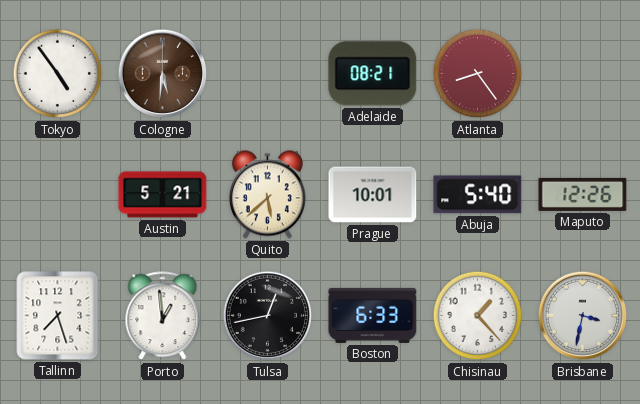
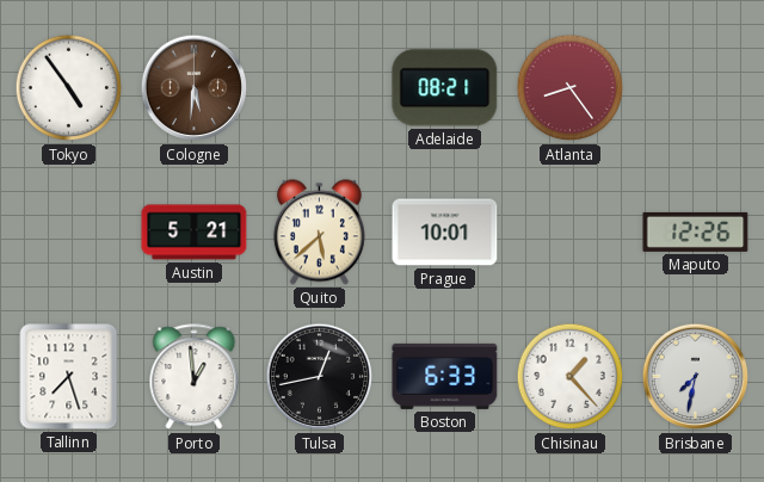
Abuja: 5:40 -> none (478, 195)
Brisbane: 3:32 -> 7:32 (696, 377)
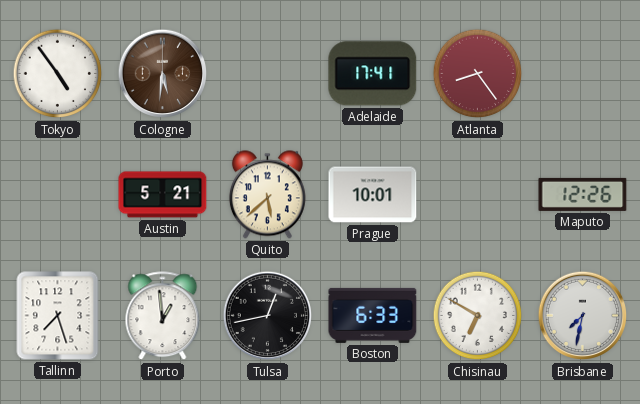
Adelaide: 08:21 -> 17:41 (373, 74)
Chisinau: 1:23 -> 6:50 (478, 316)
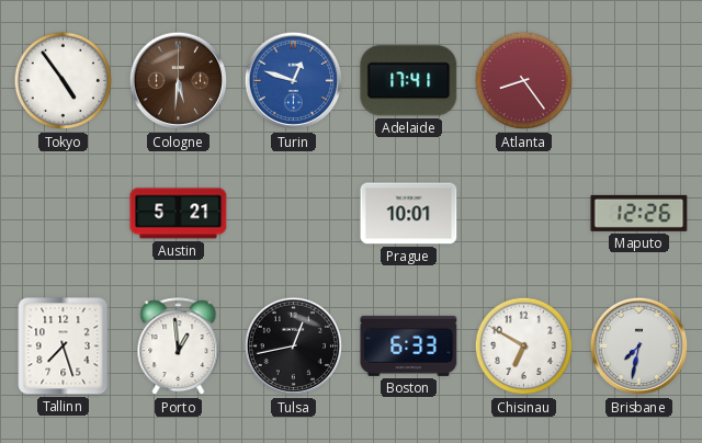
Turin: none -> 12:48 (294, 81)
Quito: 5:38 -> none (267, 195)
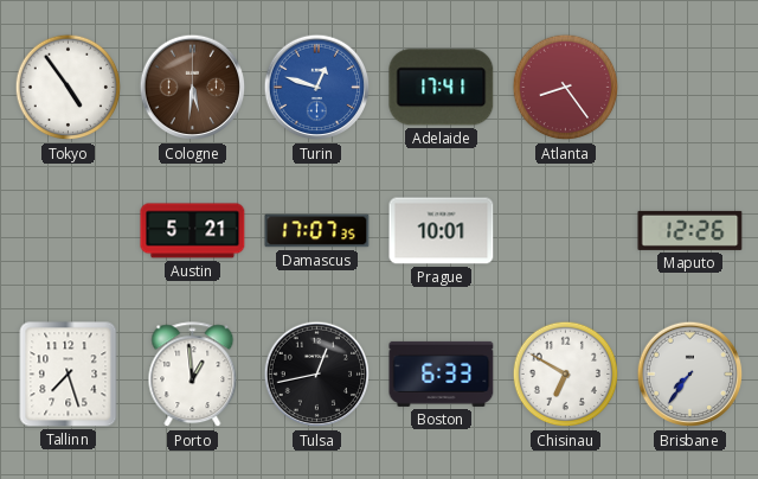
Damascus: none -> 17:07 (317, 231)
Brisbane: 7:32 -> 7:36 (690, 375)
